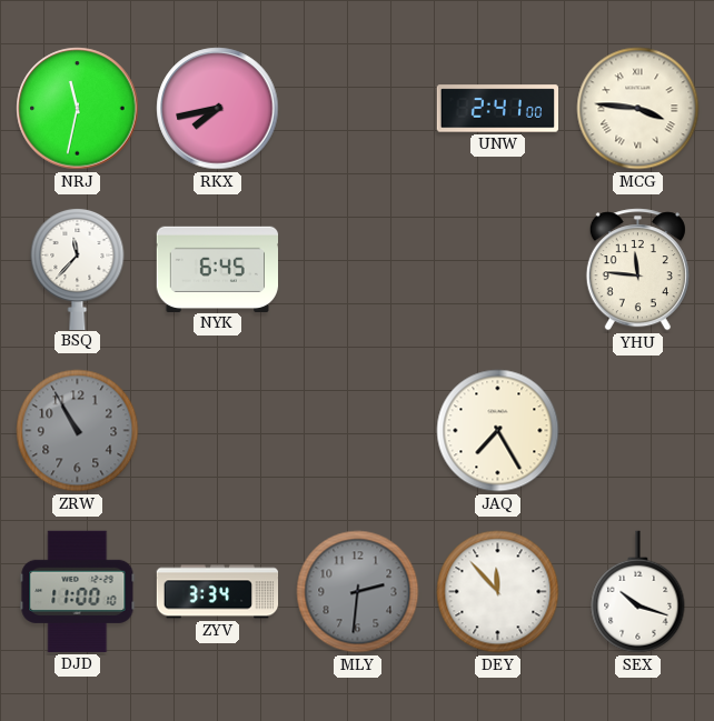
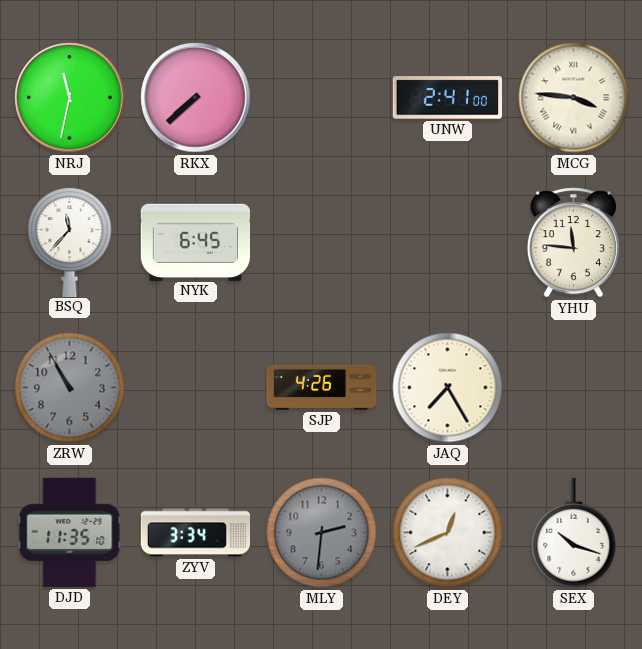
RKX: 7:43 -> 7:38 (196, 98)
SJP: none -> 4:26 (322, 387)
DJD: 11:00 -> 11:35 (70, 532)
DEY: 11:53 -> 12:41 (448, 533)
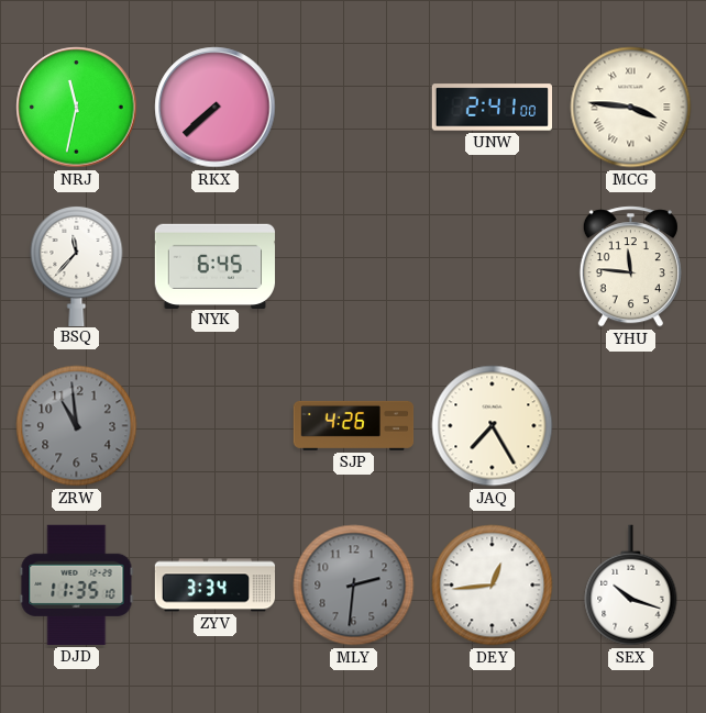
ZRW: 10:55 -> 10:59 (77, 426)
DEY: 12:41 -> 12:44 (493, 586)
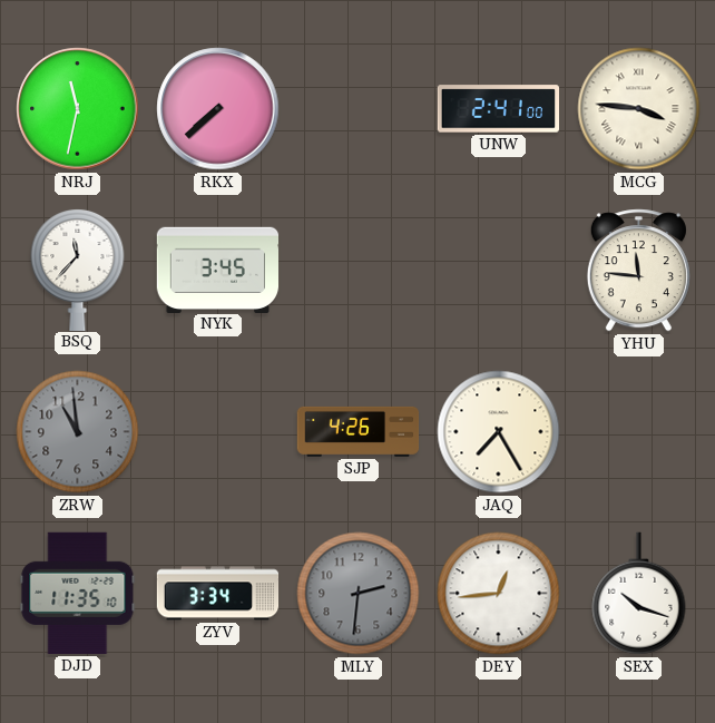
NYK: 6:45 -> 3:45 (218, 270)
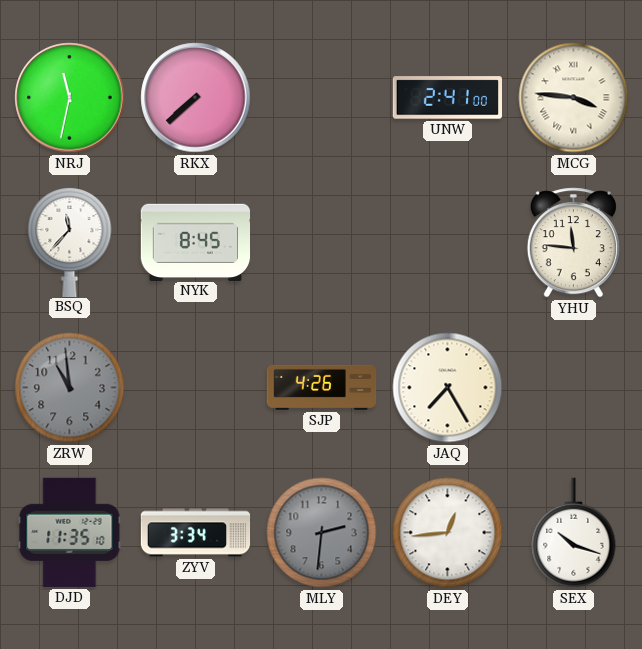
NYK: 3:45 -> 8:45 (196, 242)
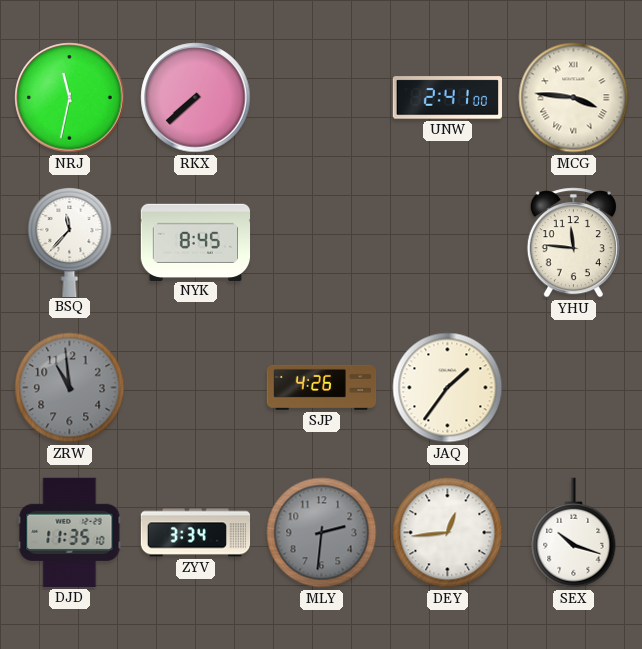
JAQ: 7:25 -> 1:36 (448, 388)
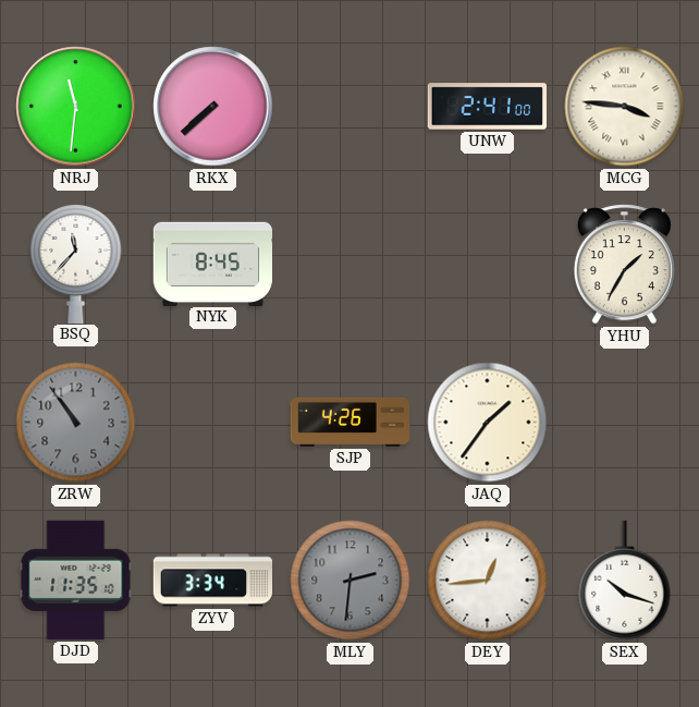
NRJ: 11:32 -> 11:31 (76, 107)
YHU: 11:46 -> 1:35 (624, 265)
ZRW: 10:59 -> 10:54 (76, 423)
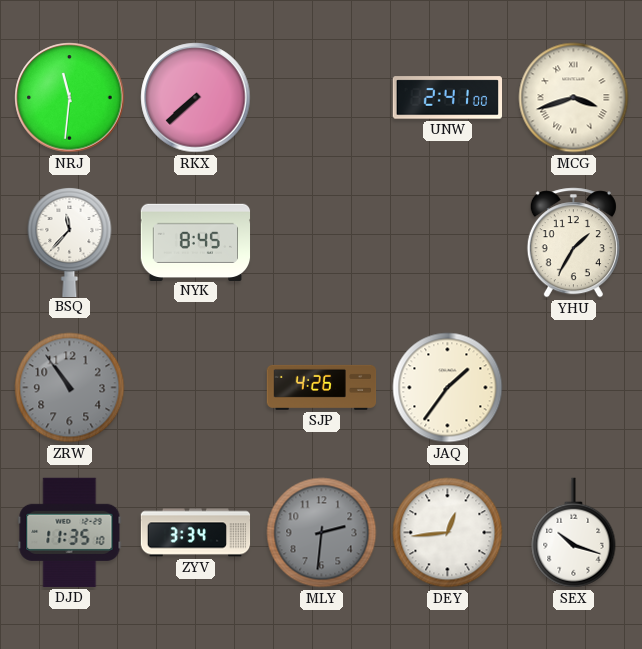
MCG: 3:46 -> 3:42 (574, 98)
